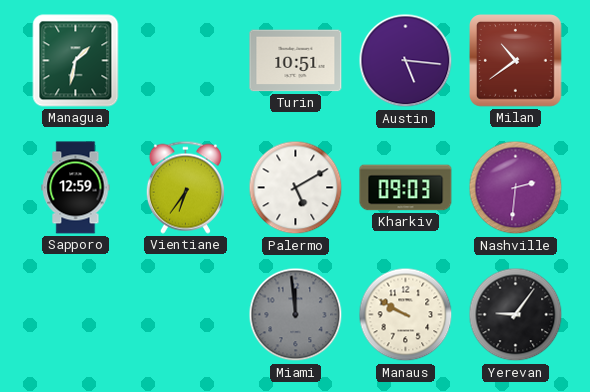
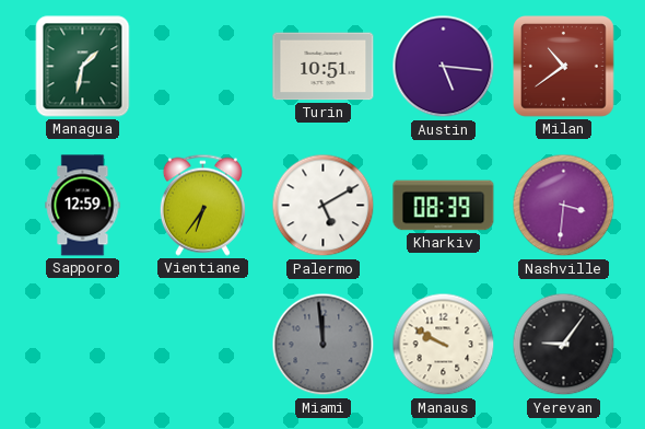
Kharkiv: 09:03 -> 08:39 (444, 206)
Nashville: 2:31 -> 3:31 (564, 206)
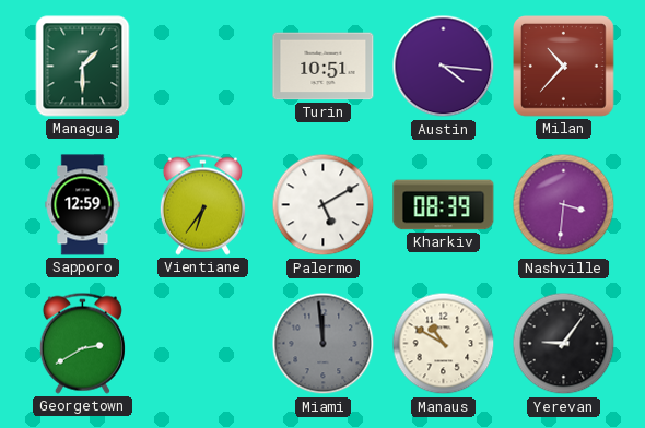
Managua: 1:32 -> 1:30 (83, 67)
Austin: 5:16 -> 4:16 (444, 67)
Milan: 10:39 -> 10:37 (564, 67)
Georgetown: none -> 2:40 (82, 343)
Manaus: 9:50 -> 10:50 (444, 344)
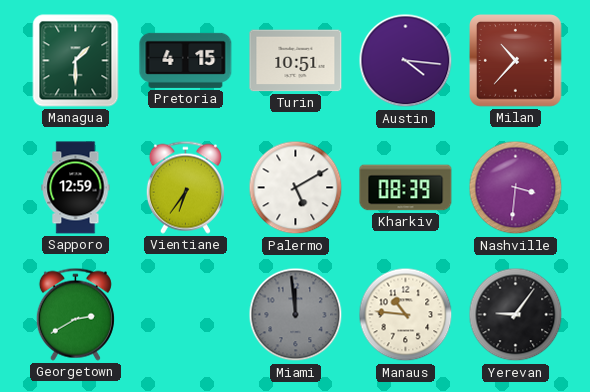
Pretoria: none -> 4:15 (186, 60)
Manaus: 10:50 -> 10:46 (406, 315)
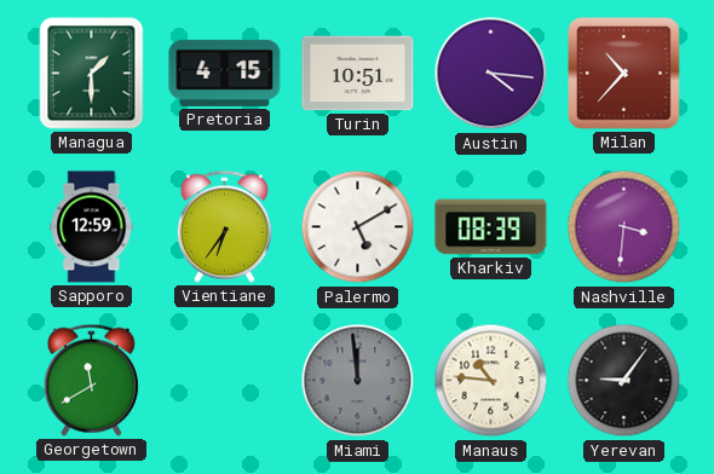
Georgetown: 2:40 -> 11:40 (91, 380)
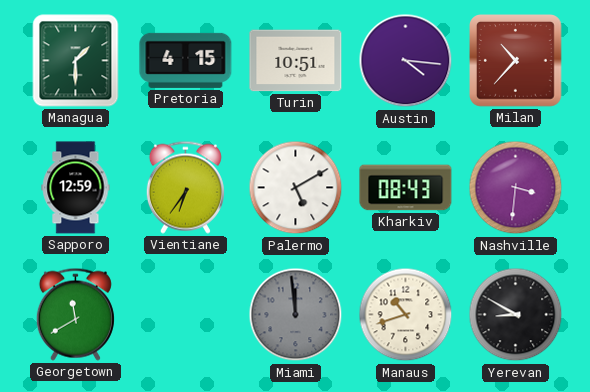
Kharkiv: 08:39 -> 08:43 (406, 188)
Manaus: 10:46 -> 10:42 (406, 315)
Yerevan: 9:06 -> 8:50 (516, 315)
